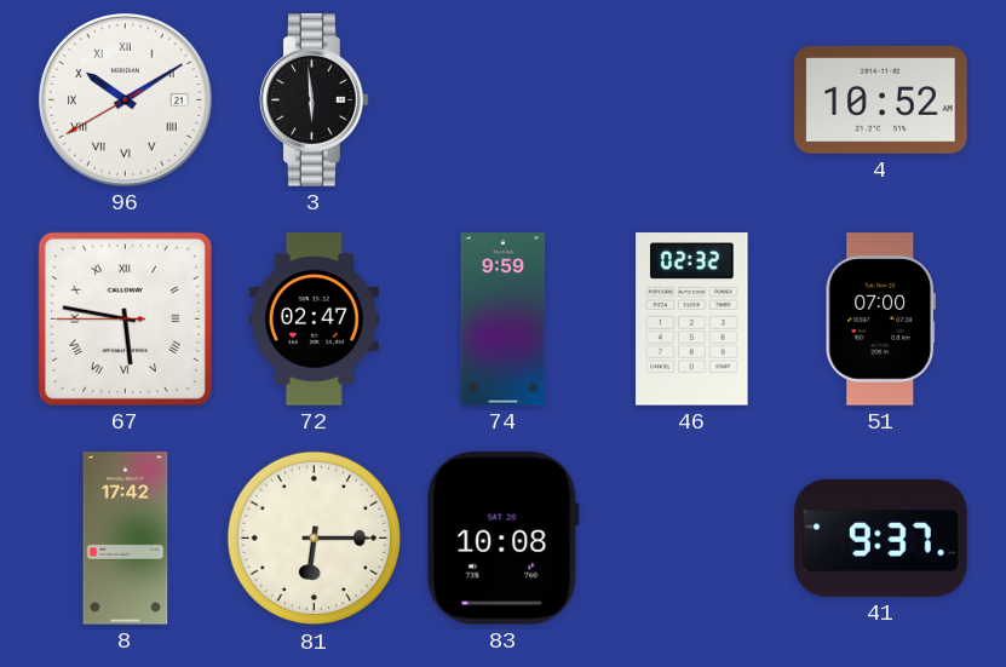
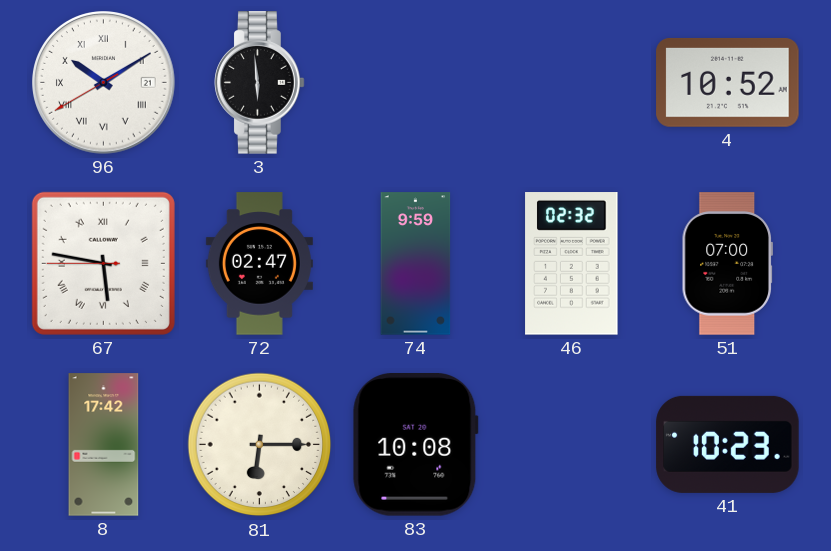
41: 9:37 -> 10:23 (728, 444)
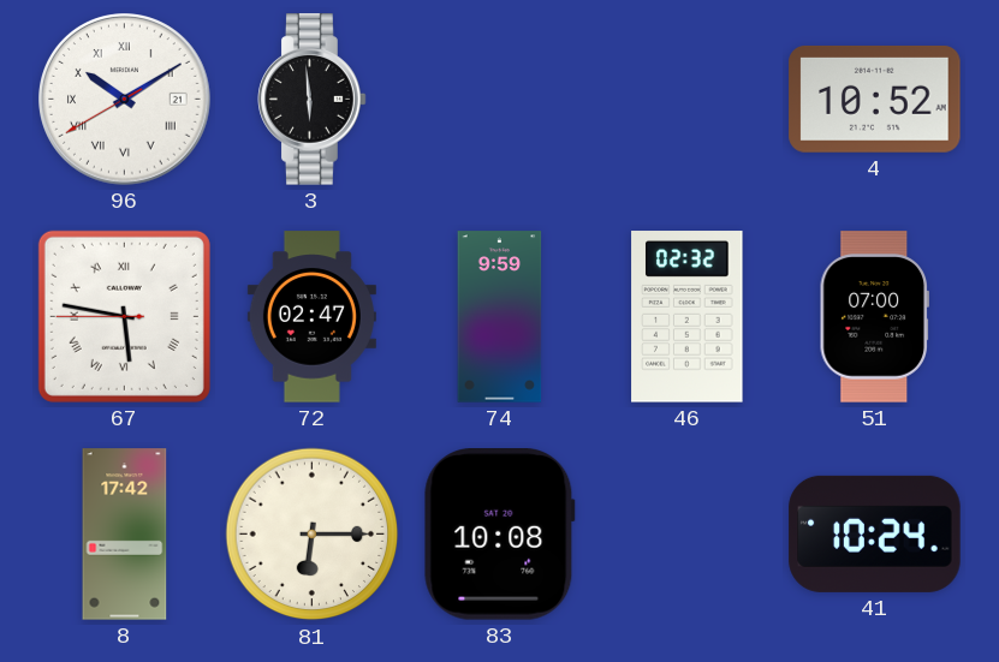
41: 10:23 -> 10:24 (875, 533)
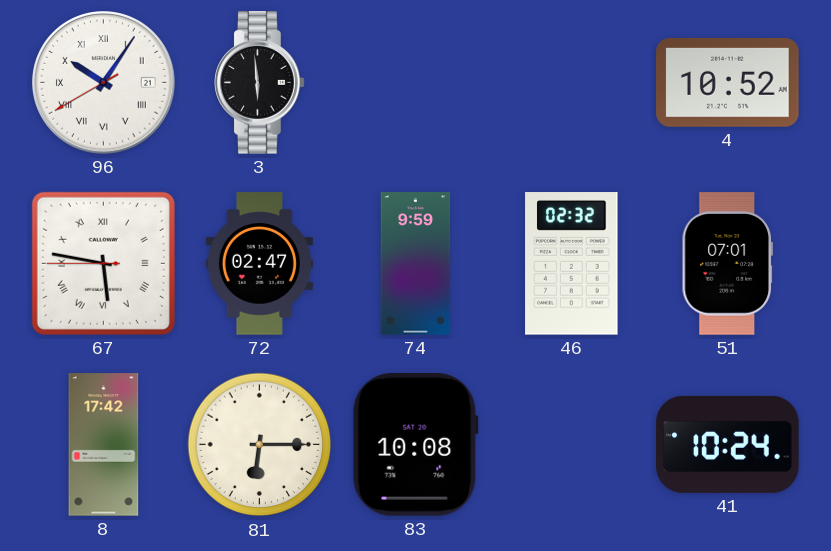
96: 10:09 -> 10:05 (104, 83)
51: 07:00 -> 07:01 (727, 264)
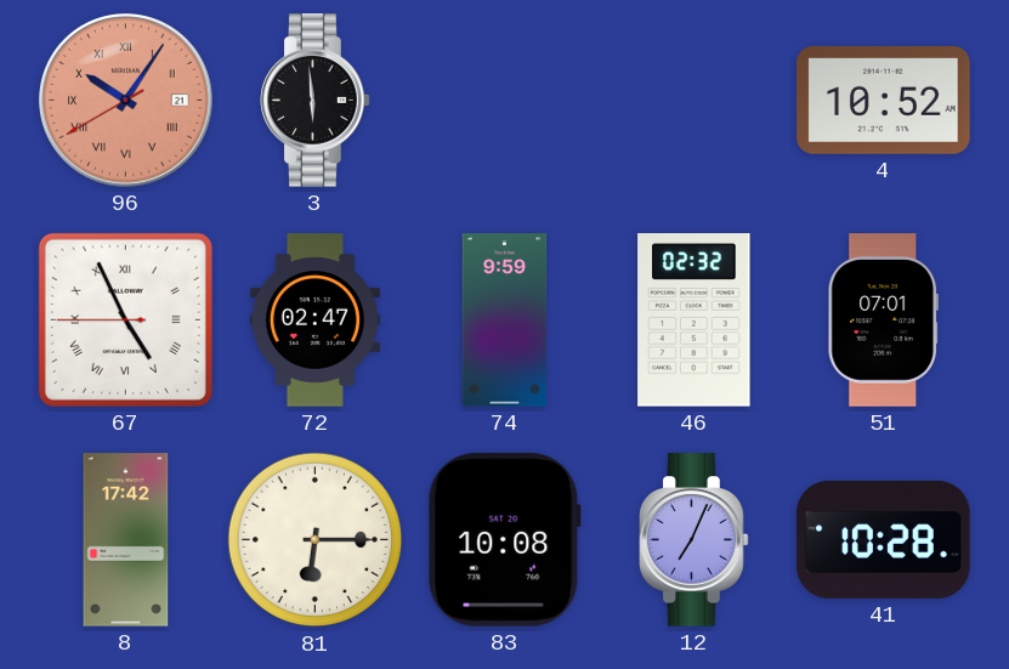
96 dial: white -> salmon (126, 101)
67: 5:46 -> 4:55 (125, 319)
12: none -> 7:04 (695, 540)
41: 10:24 -> 10:28 (884, 539)
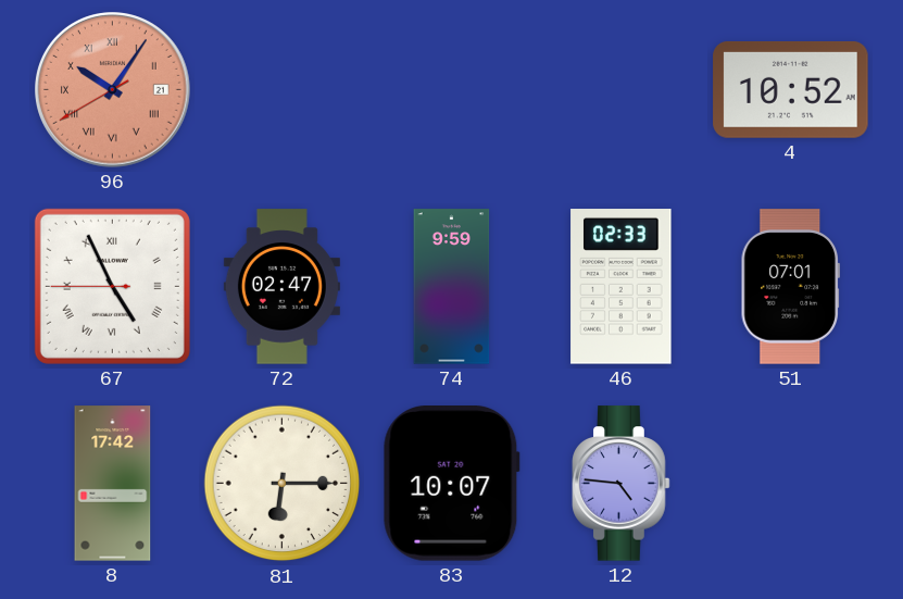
3: 5:59 -> none (316, 101)
46: 02:32 -> 02:33 (622, 287)
83: 10:08 -> 10:07 (451, 484)
12: 7:04 -> 4:46 (622, 484)
41: 10:28 -> none (884, 539)
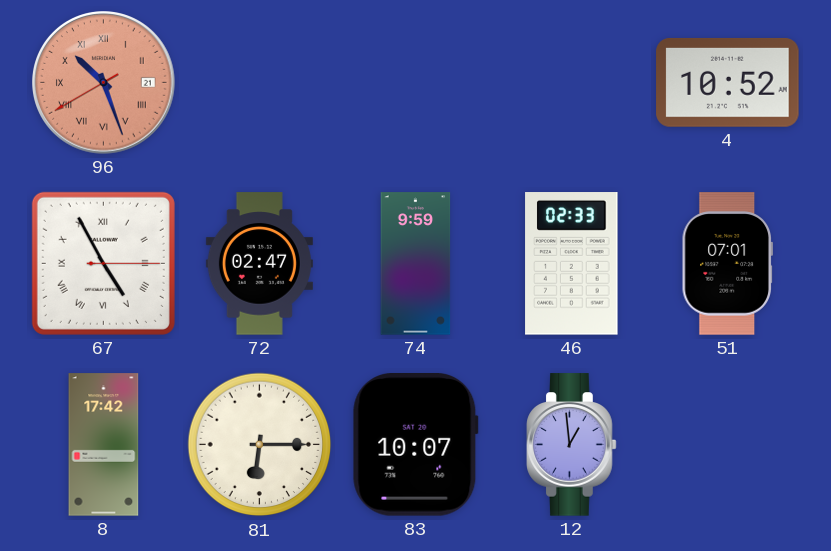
96: 10:05 -> 10:26 (104, 83)
67: 4:55:45 -> 4:55:15 (103, 263)
12: 4:46 -> 12:59 (572, 445)
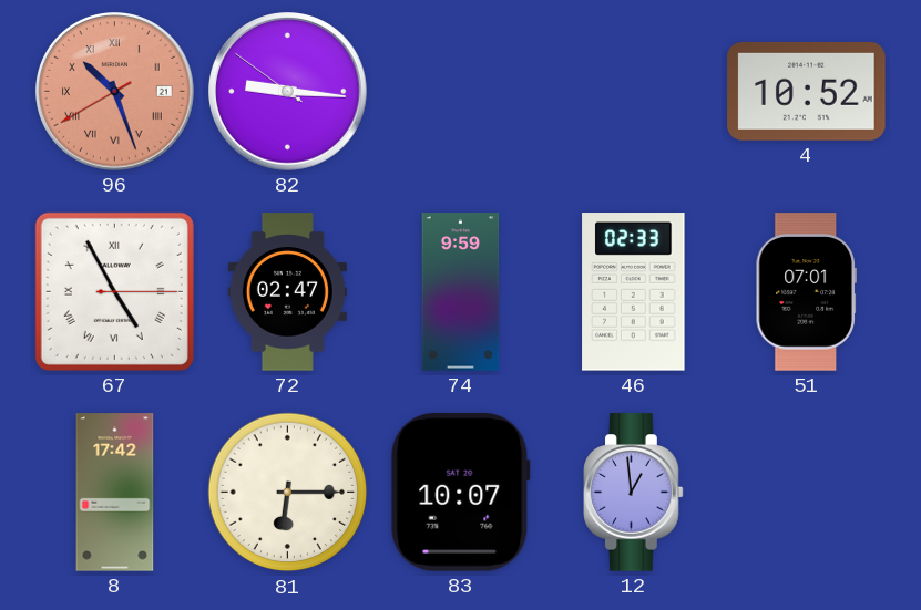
82: none -> 9:15 (288, 92)
